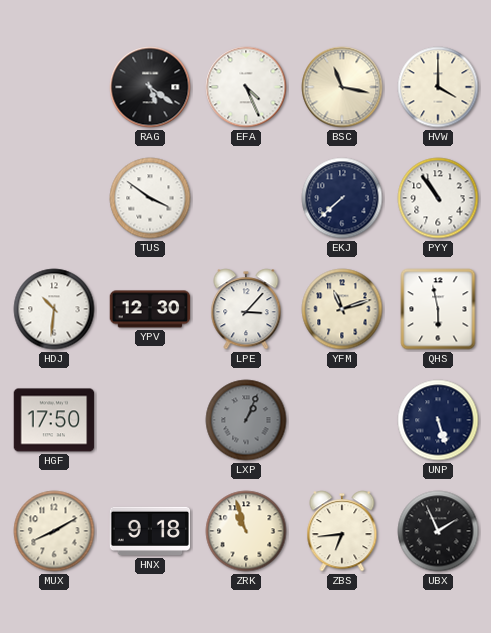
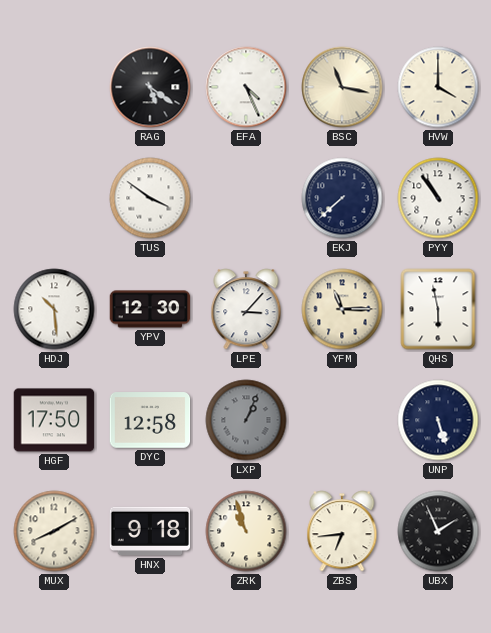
HDJ: 10:31 -> 10:29 (54, 309)
YFM: 11:12 -> 11:15 (342, 309)
DYC: none -> 12:58 (150, 420)
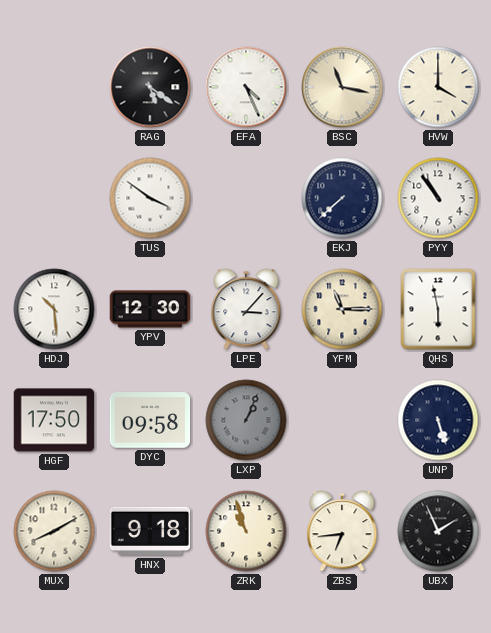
DYC: 12:58 -> 09:58 (150, 420)
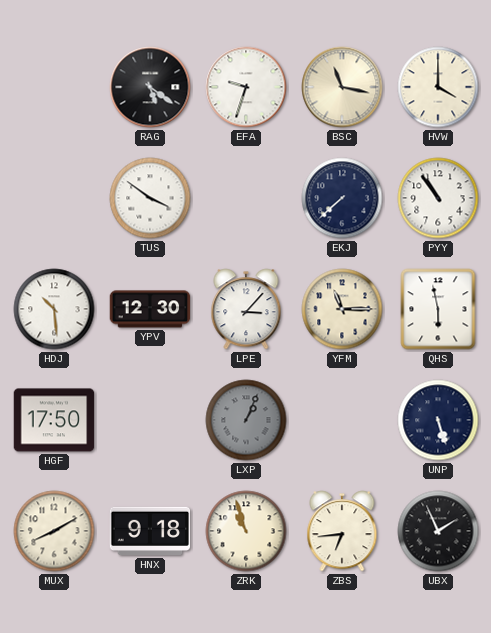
EFA: 4:26 -> 9:33 (246, 87)
DYC: 09:58 -> none (150, 420)
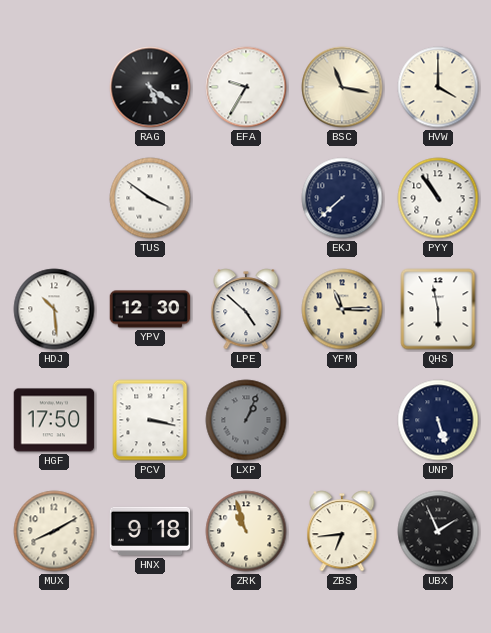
EFA: 9:33 -> 9:35 (246, 87)
LPE: 3:07 -> 4:52 (246, 309)
PCV: none -> 3:17 (150, 420)
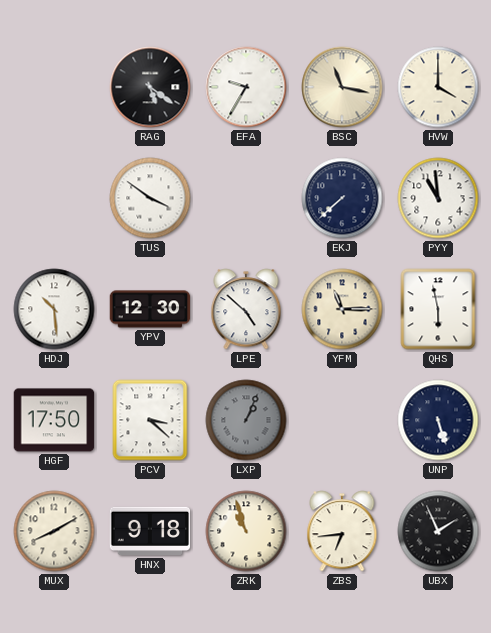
PYY: 10:54 -> 10:59 (438, 198)
PCV: 3:17 -> 3:22 (150, 420)
